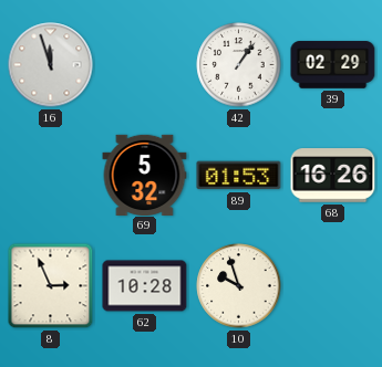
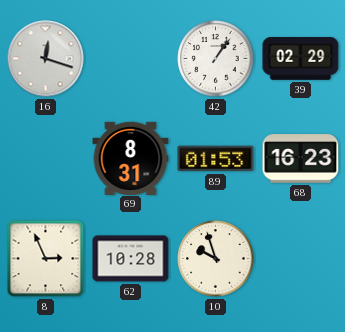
16: 11:57 -> 12:18 (46, 59)
69: 5:32 -> 8:31 (131, 158)
68: 16:26 -> 16:23 (301, 159)
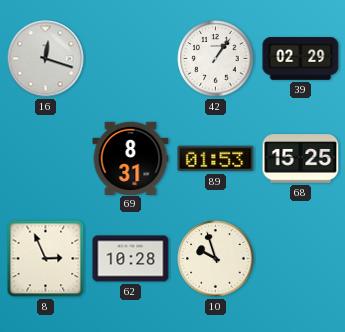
68: 16:23 -> 15:25 (301, 159)
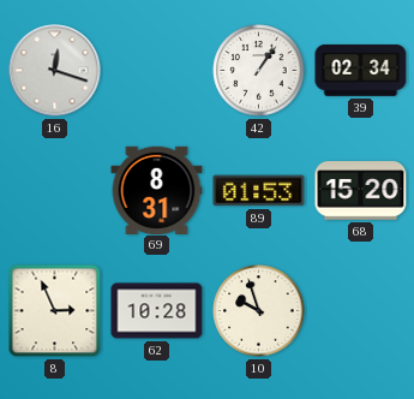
39: 02:29 -> 02:34 (361, 71)
68: 15:25 -> 15:20 (361, 191)
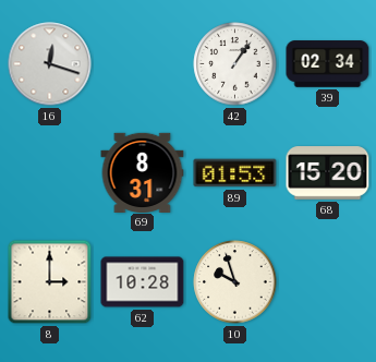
8: 2:56 -> 3:00 (50, 282)
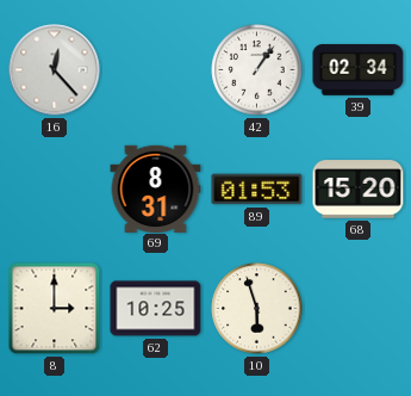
16: 12:18 -> 12:23 (55, 70)
62: 10:28 -> 10:25 (156, 309)
10: 9:57 -> 5:57 (257, 309)
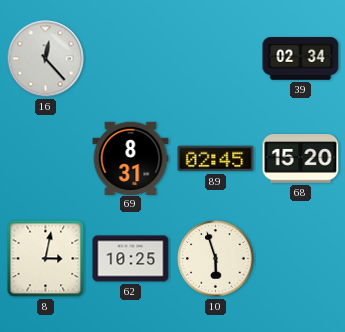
42: 1:06 -> none (257, 70)
89: 01:53 -> 02:45 (216, 159)
8: 3:00 -> 3:02 (46, 259)
